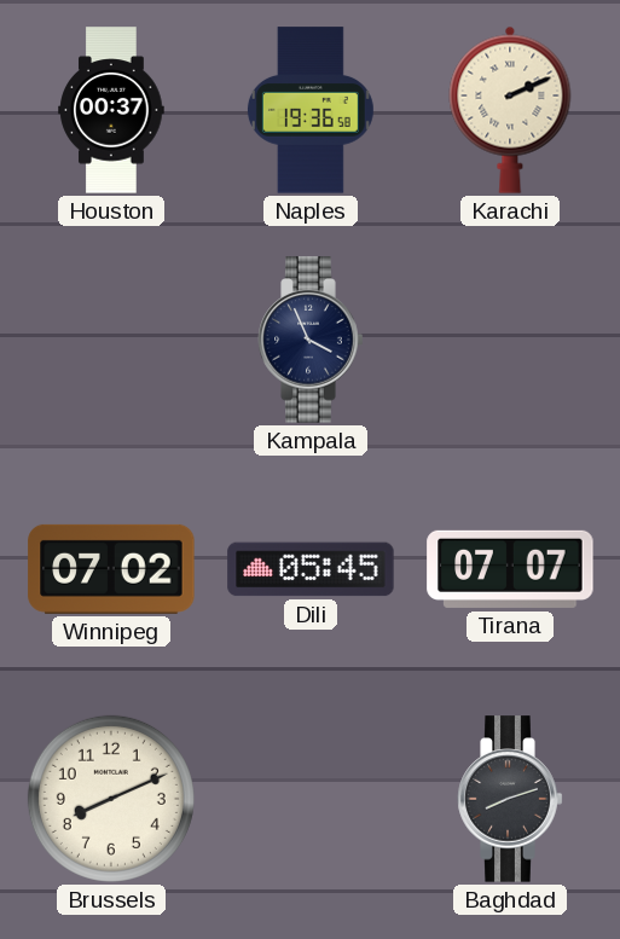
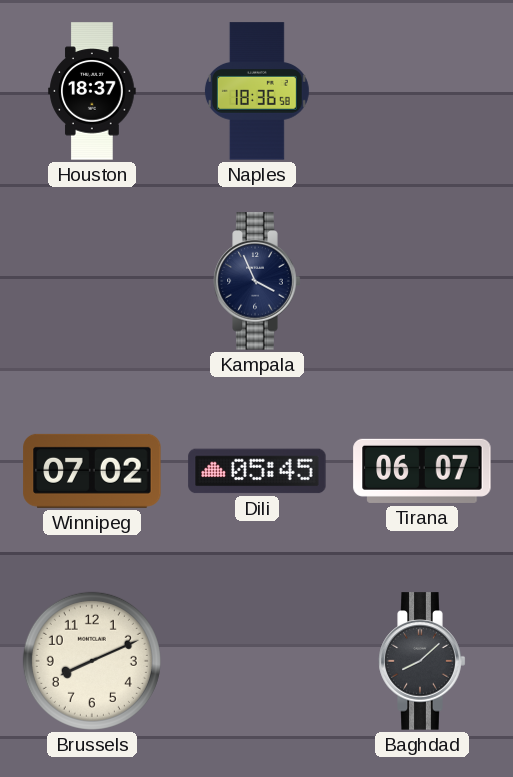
Houston: 00:37 -> 18:37 (92, 91)
Naples: 19:36 -> 18:36 (257, 91)
Karachi: 2:11 -> none (510, 110)
Tirana: 07:07 -> 06:07 (422, 471)
Baghdad: 8:12 -> 8:08 (422, 661)
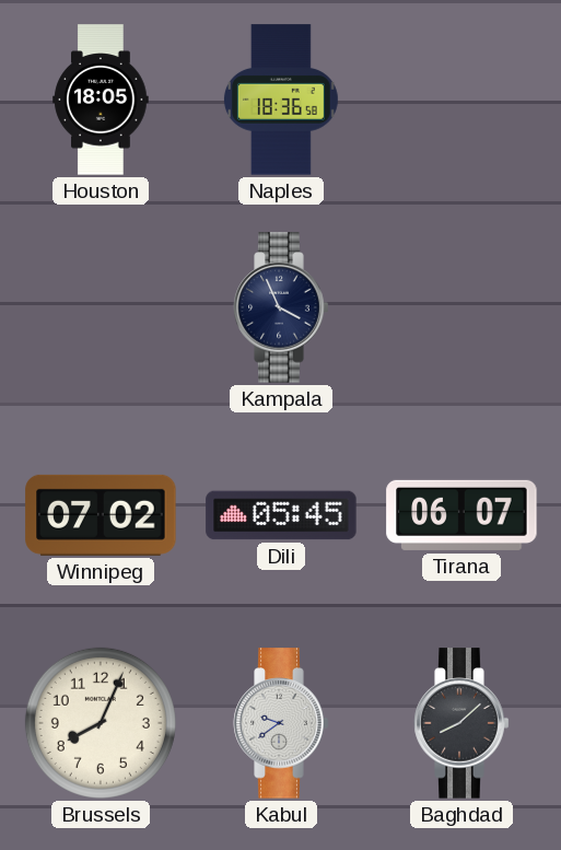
Houston: 18:37 -> 18:05 (101, 100)
Brussels: 8:11 -> 8:04 (101, 723)
Kabul: none -> 9:39 (281, 723)
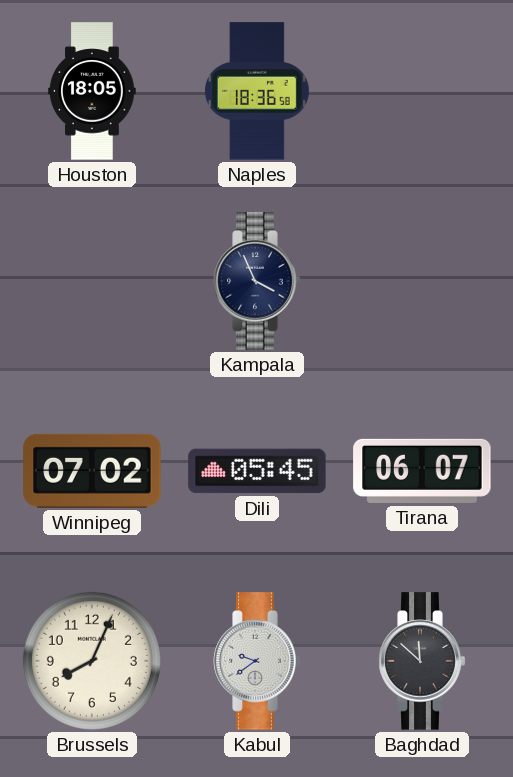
Baghdad: 8:08 -> 11:52 (422, 661)
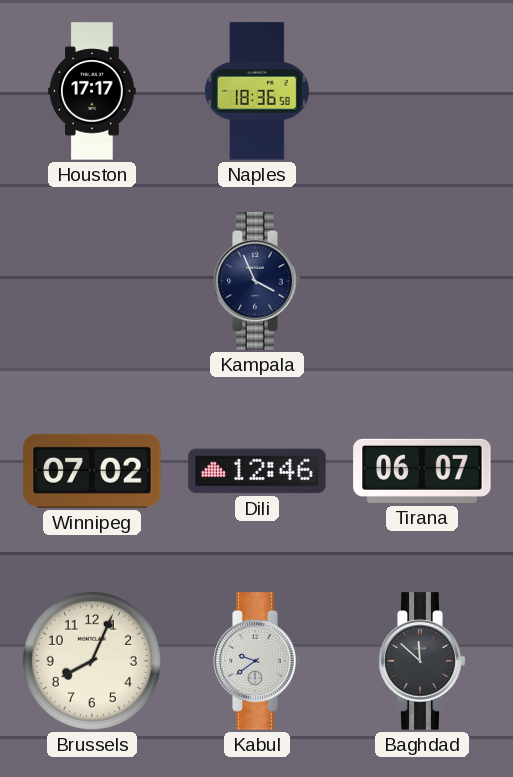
Houston: 18:05 -> 17:17 (92, 91)
Dili: 05:45 -> 12:46 (257, 471)
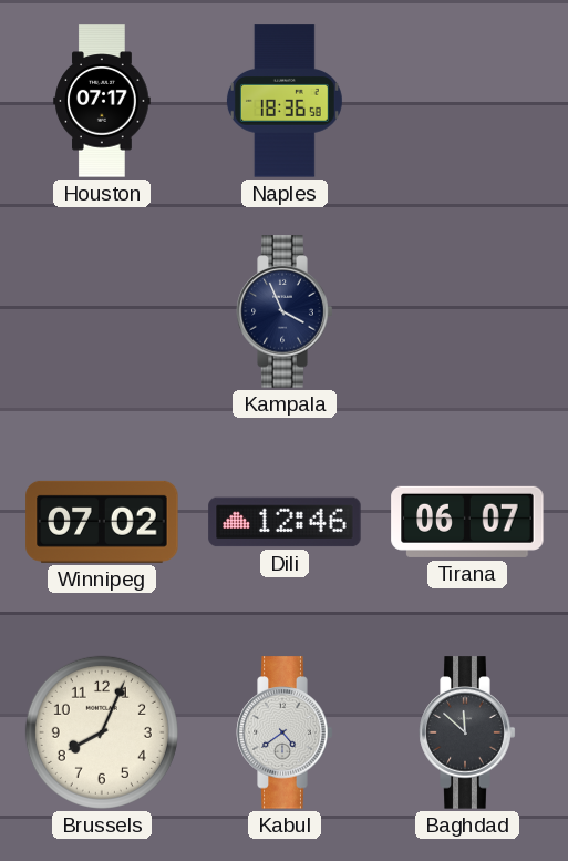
Houston: 17:17 -> 07:17 (102, 101)
Kabul: 9:39 -> 4:39 (285, 732)
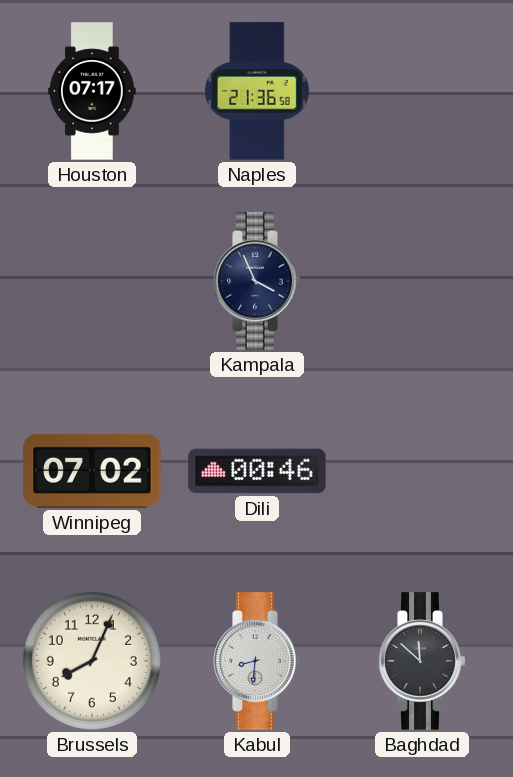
Naples: 18:36 -> 21:36 (257, 91)
Dili: 12:46 -> 00:46 (257, 471)
Tirana: 06:07 -> none (467, 522)
Kabul: 4:39 -> 8:31 (257, 661)
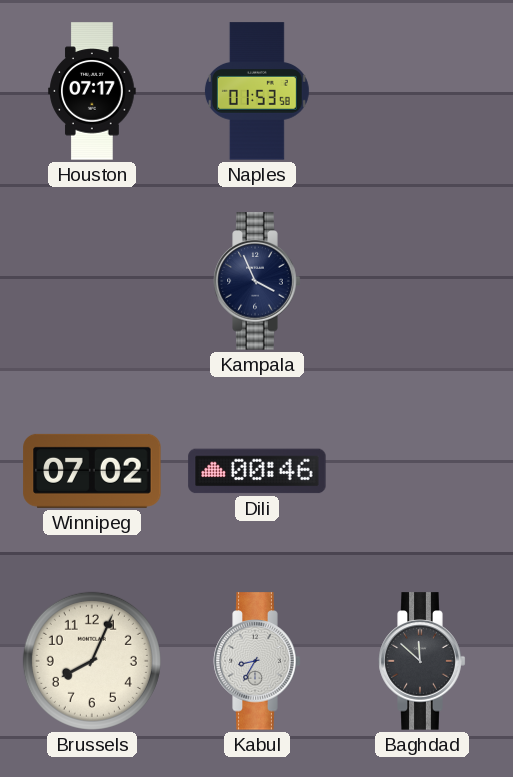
Naples: 21:36 -> 01:53 (257, 91)
Kabul: 8:31 -> 8:35 (257, 661)
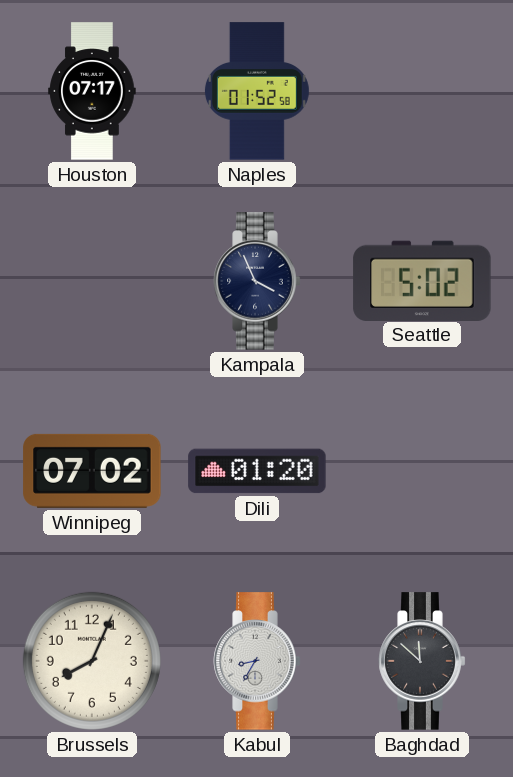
Naples: 01:53 -> 01:52 (257, 91)
Seattle: none -> 5:02 (422, 280)
Dili: 00:46 -> 01:20 (257, 471)
